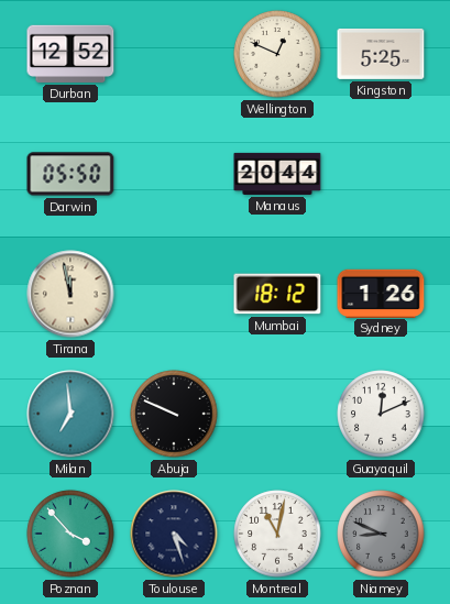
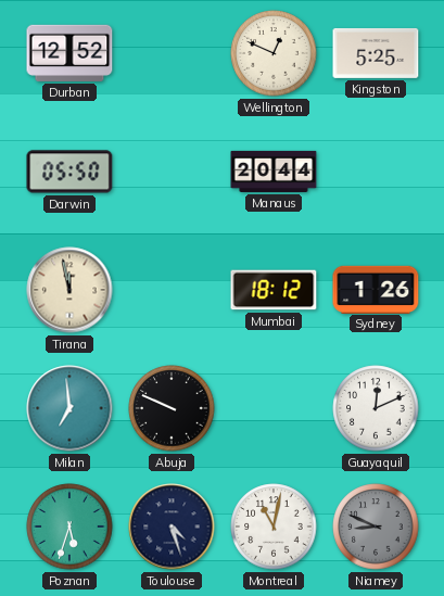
Poznan: 3:53 -> 5:33 (69, 527)
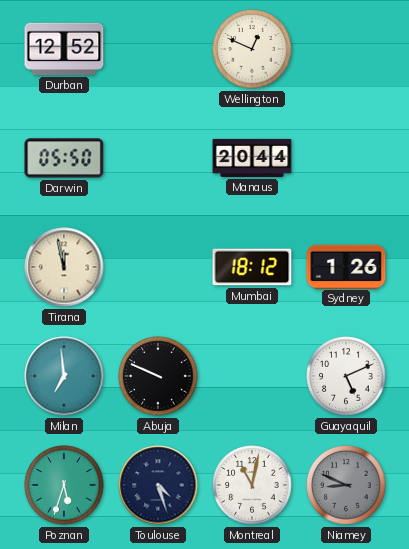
Kingston: 5:25 -> none (376, 53)
Guayaquil: 12:11 -> 5:11 (346, 376)
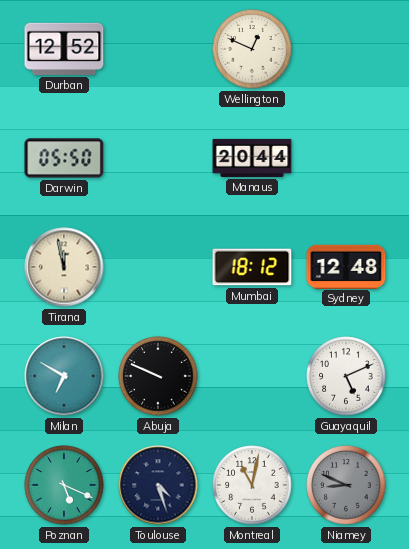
Sydney: 1:26 -> 12:48 (346, 266)
Milan: 6:59 -> 6:50 (64, 376)
Poznan: 5:33 -> 5:19 (64, 485)
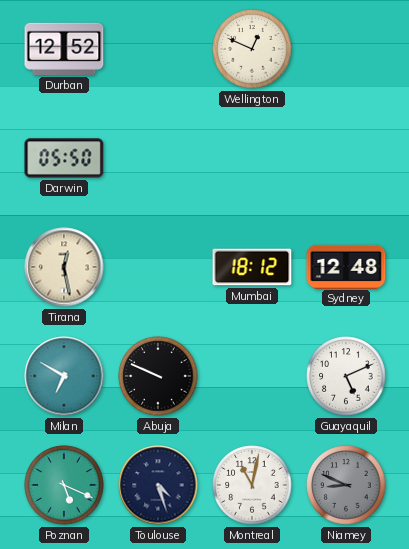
Manaus: 20:44 -> none (252, 158)
Tirana: 11:58 -> 12:28 (64, 267)
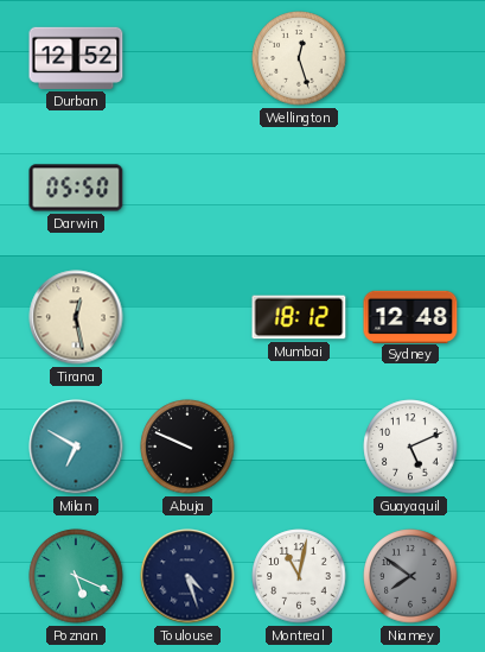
Wellington: 12:49 -> 12:27 (299, 58)
Niamey: 8:49 -> 7:51 (410, 576)
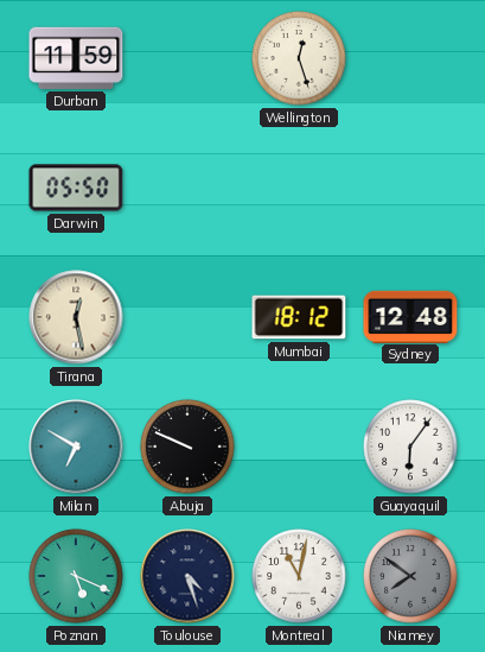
Durban: 12:52 -> 11:59 (76, 58)
Guayaquil: 5:11 -> 6:06 (410, 447)
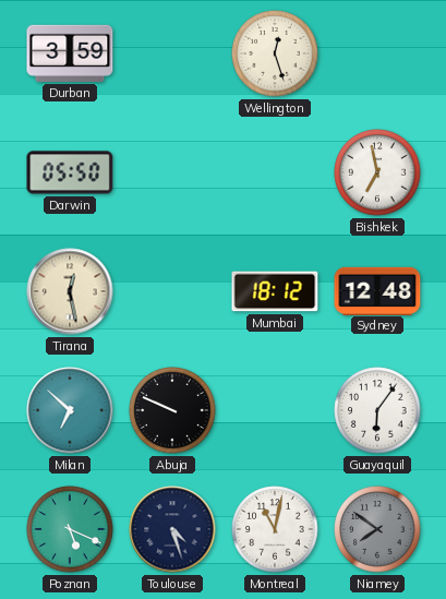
Durban: 11:59 -> 3:59 (70, 53)
Bishkek: none -> 6:58 (377, 172)
Milan: 6:50 -> 6:52 (70, 410)
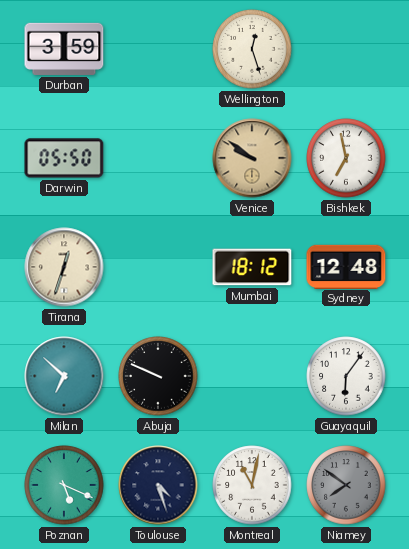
Venice: none -> 9:51 (252, 158)
Tirana: 12:28 -> 12:33 (64, 267)
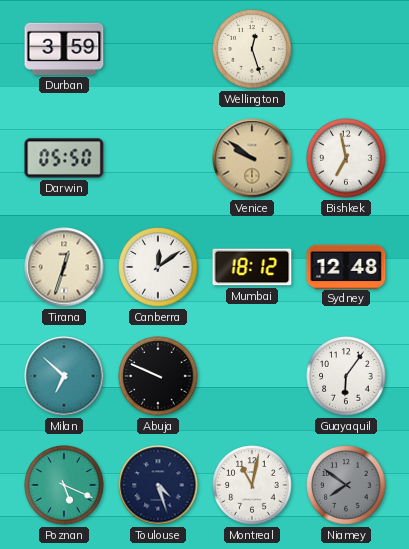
Canberra: none -> 12:09 (158, 267)
